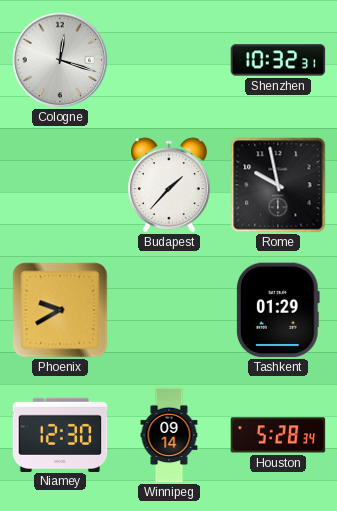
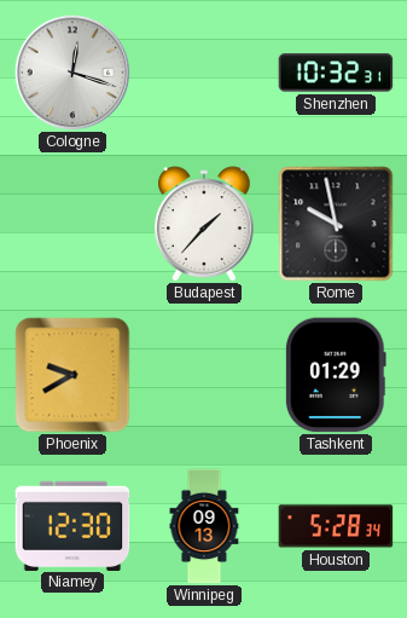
Winnipeg: 09:14 -> 09:13 (204, 526)
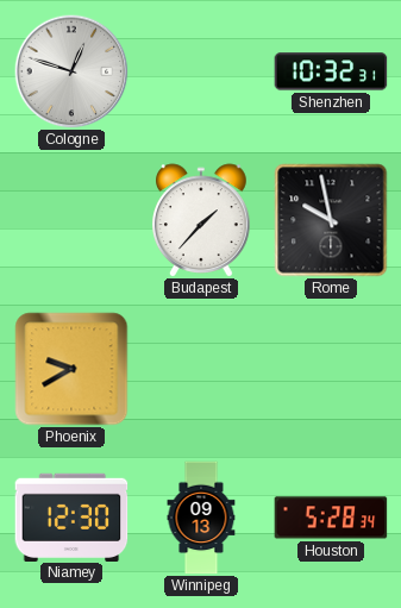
Cologne: 12:18 -> 12:48 (71, 71)
Tashkent: 01:29 -> none (336, 375)
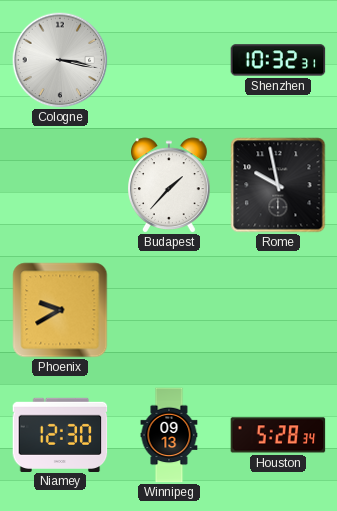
Cologne: 12:48 -> 3:17 (60, 60)
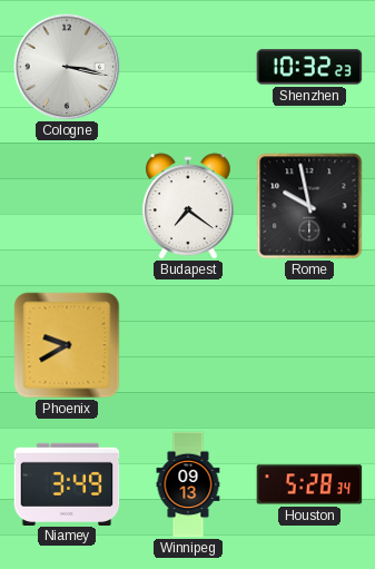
Shenzhen: 10:32:31 -> 10:32:23 (309, 67)
Budapest: 1:37 -> 7:21 (189, 206)
Niamey: 12:30 -> 3:49 (67, 483)
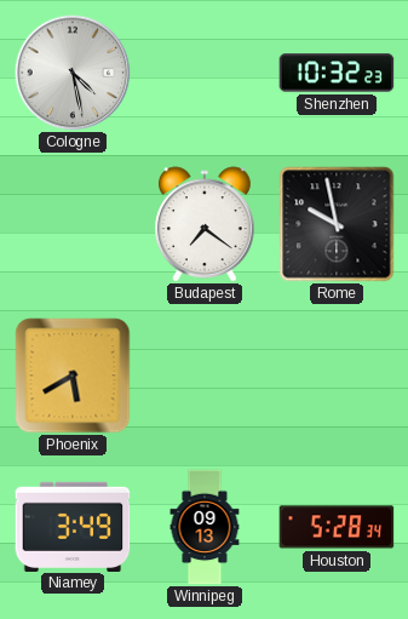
Cologne: 3:17 -> 4:28 (73, 73)
Phoenix: 9:40 -> 5:40 (73, 376)
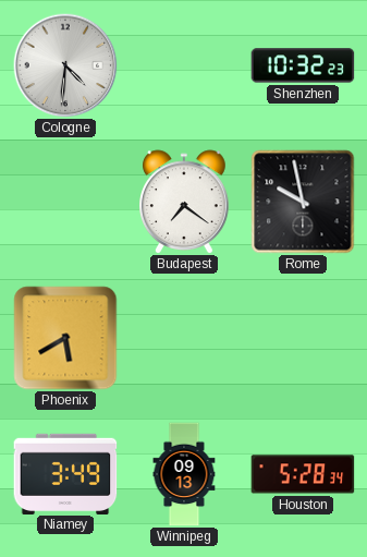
Cologne: 4:28 -> 4:31 (65, 65)
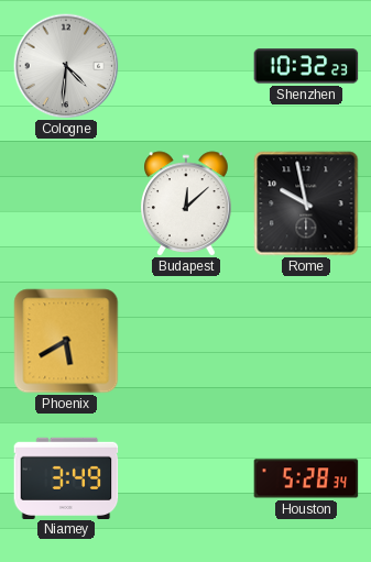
Budapest: 7:21 -> 12:08 (187, 203)
Winnipeg: 09:13 -> none (184, 474)
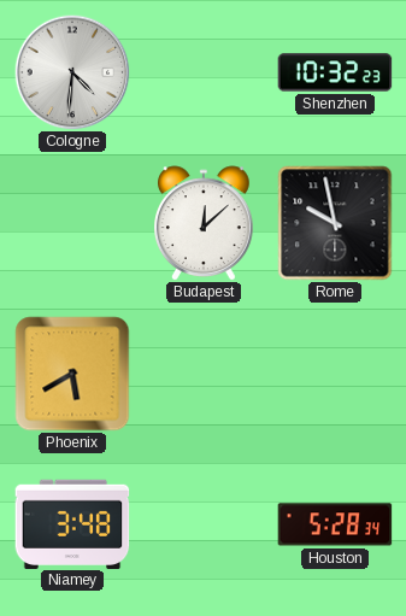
Niamey: 3:49 -> 3:48 (72, 523)
